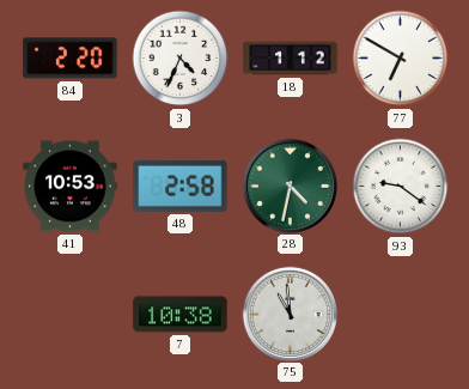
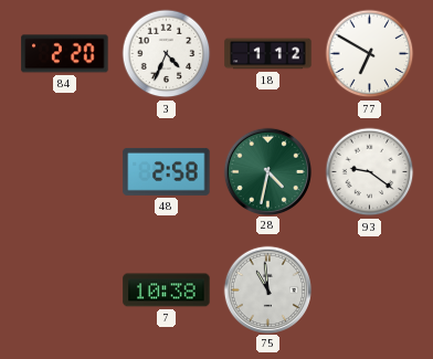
41: 10:53 -> none (71, 187)
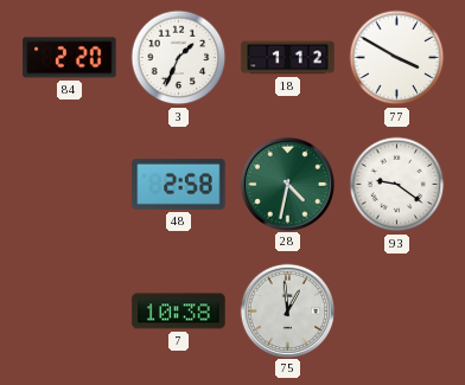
3: 4:34 -> 1:34 (179, 58)
77: 6:50 -> 3:50 (397, 58)
75: 10:59 -> 12:59 (287, 310)
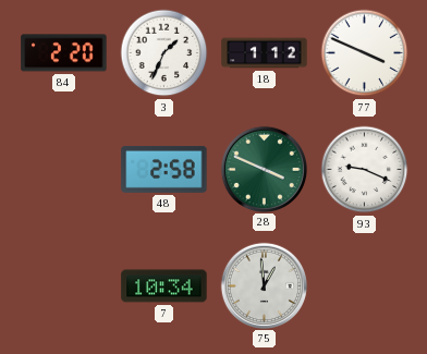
77: 3:50 -> 3:49 (365, 53)
28: 4:32 -> 3:49 (264, 169)
93: 9:21 -> 9:19 (365, 170)
7: 10:38 -> 10:34 (164, 286)
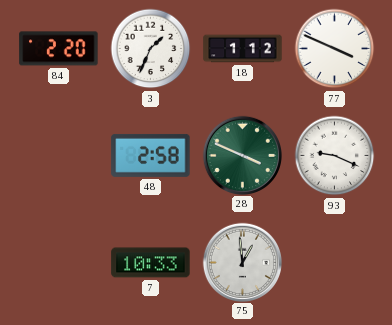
7: 10:34 -> 10:33 (151, 263)
